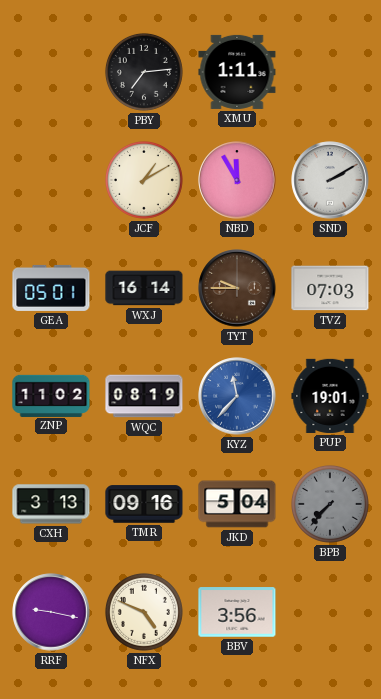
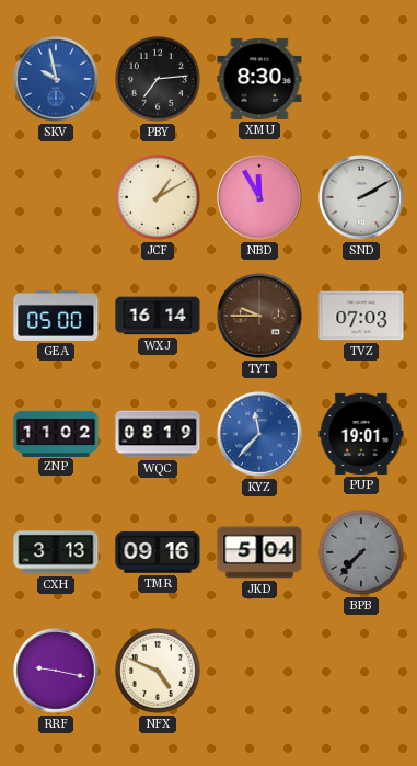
SKV: none -> 9:58 (56, 79)
XMU: 1:11 -> 8:30 (259, 79)
GEA: 05:01 -> 05:00 (56, 316)
BBV: 3:56 -> none (237, 612)
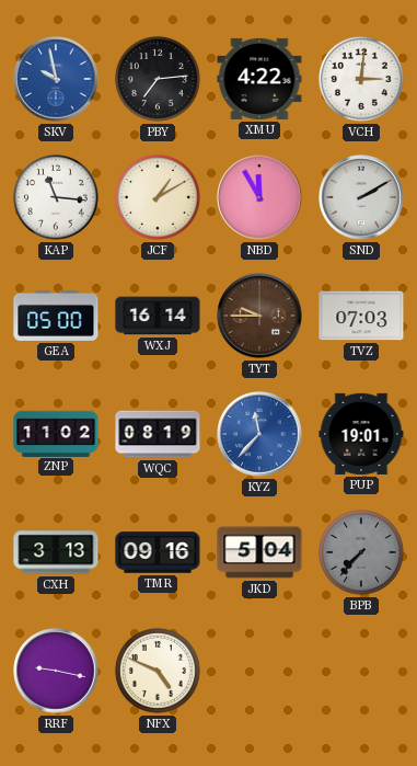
XMU: 8:30 -> 4:22 (259, 79)
VCH: none -> 3:01 (361, 79)
KAP: none -> 11:16 (56, 197)
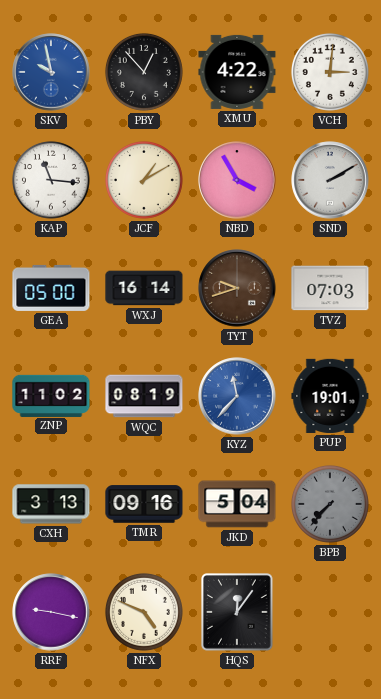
PBY: 7:14 -> 12:53 (144, 72)
NBD: 11:55 -> 3:55 (237, 180)
TYT: 9:45 -> 9:42 (237, 288)
HQS: none -> 12:06 (238, 613)
